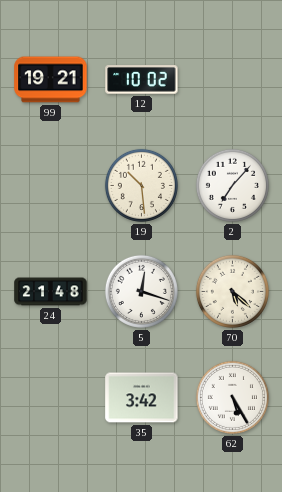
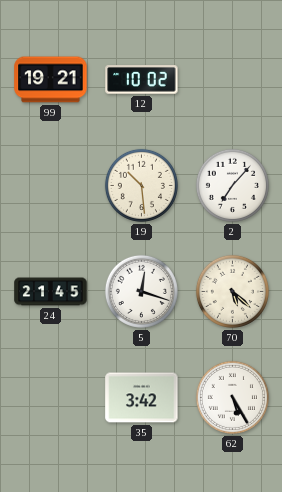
24: 21:48 -> 21:45 (51, 292)
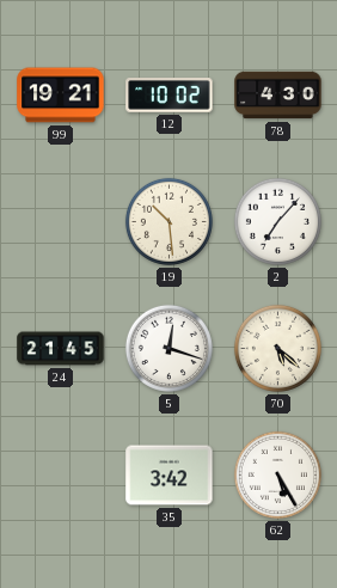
78: none -> 4:30 (278, 96)
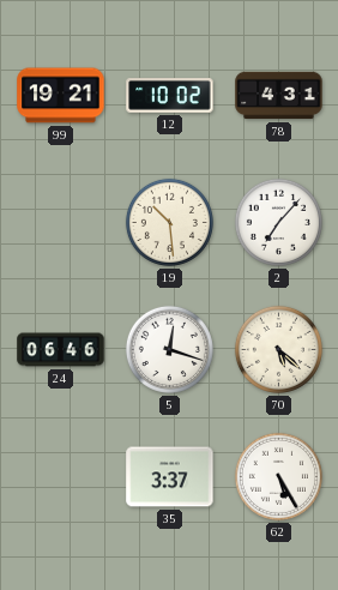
78: 4:30 -> 4:31 (279, 96)
24: 21:45 -> 06:46 (61, 350)
35: 3:42 -> 3:37 (170, 477)
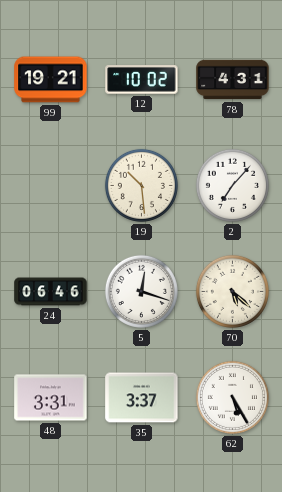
48: none -> 3:31 (51, 398)
